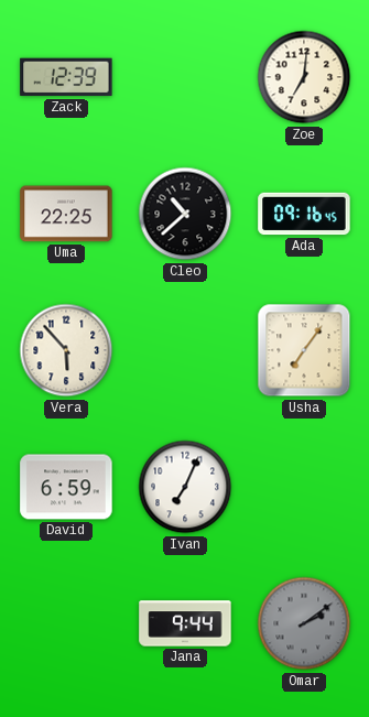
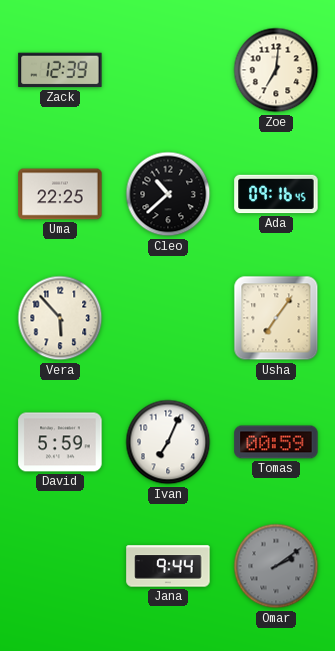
David: 6:59 -> 5:59 (60, 442)
Tomas: none -> 00:59 (276, 442)
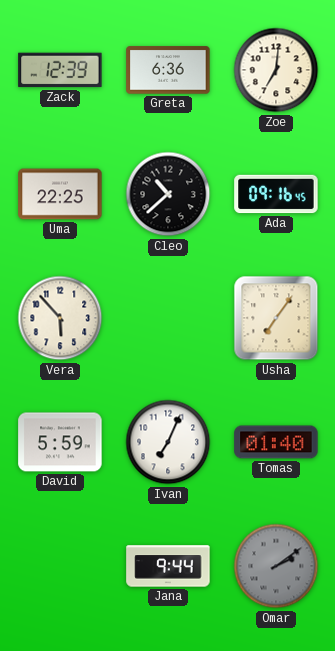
Greta: none -> 6:36 (168, 70)
Tomas: 00:59 -> 01:40 (276, 442)
